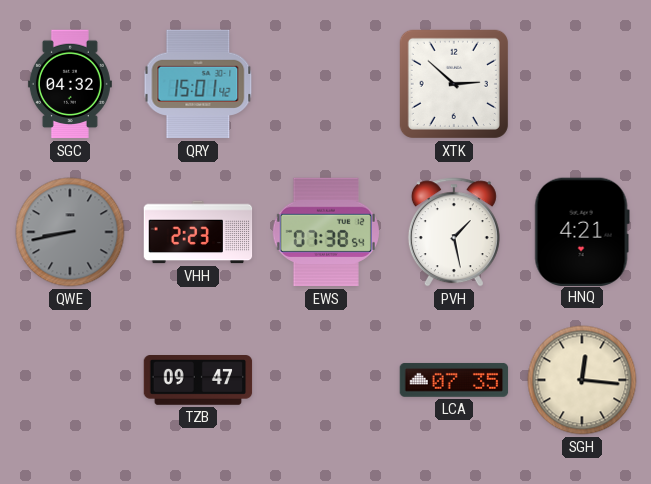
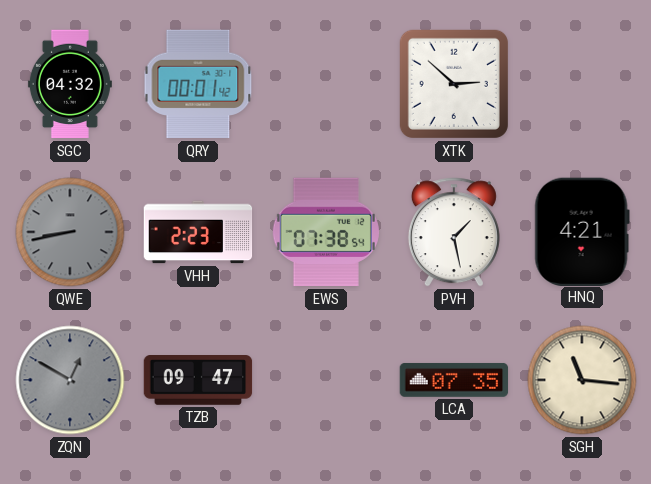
QRY: 15:01 -> 00:01 (198, 84)
ZQN: none -> 12:50 (70, 380)
SGH: 12:16 -> 11:16 (582, 380)
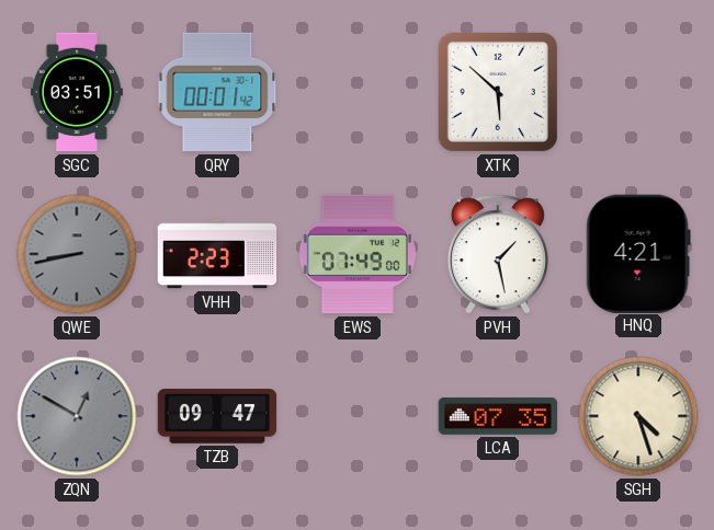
SGC: 04:32 -> 03:51 (77, 92)
XTK: 2:52 -> 5:52 (498, 92)
EWS: 07:38 -> 07:49 (358, 254)
SGH: 11:16 -> 4:27 (638, 416)
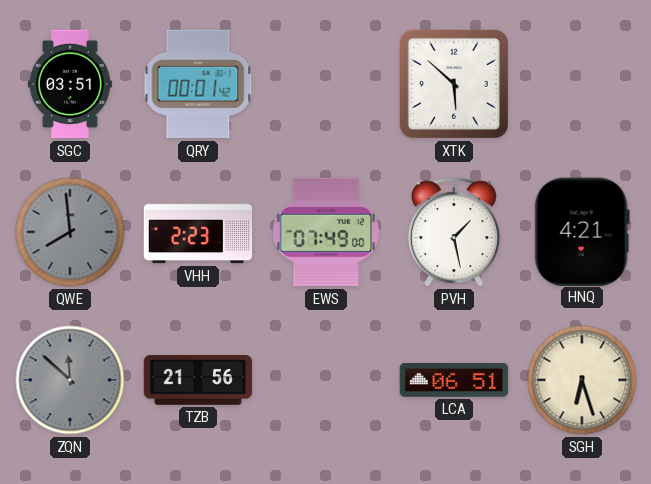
QWE: 8:43 -> 7:59 (70, 232)
ZQN: 12:50 -> 11:52 (70, 380)
TZB: 09:47 -> 21:56 (198, 381)
LCA: 07:35 -> 06:51 (454, 380)
SGH: 4:27 -> 6:27 (582, 380)
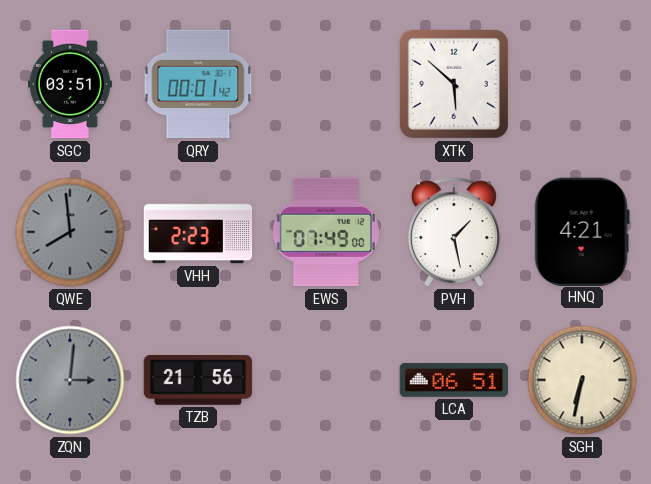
ZQN: 11:52 -> 3:01 (70, 380)
SGH: 6:27 -> 6:32 (582, 380)
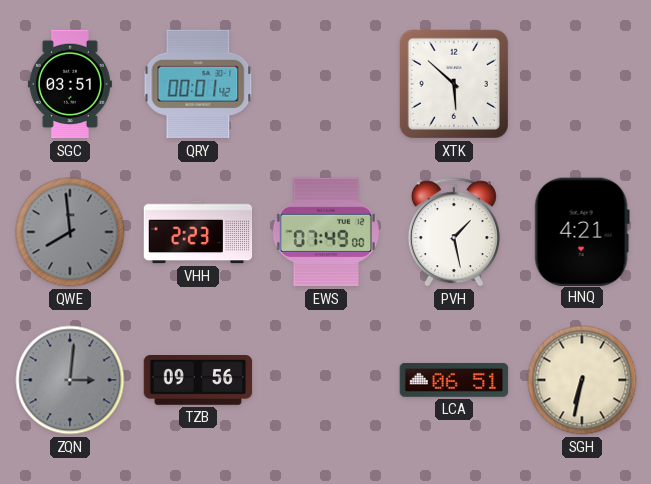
TZB: 21:56 -> 09:56 (198, 381)
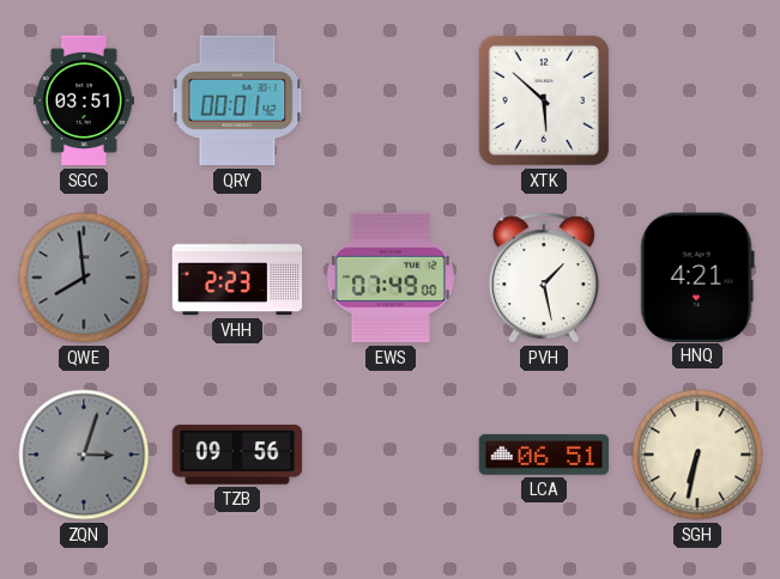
ZQN: 3:01 -> 3:03 (84, 455)
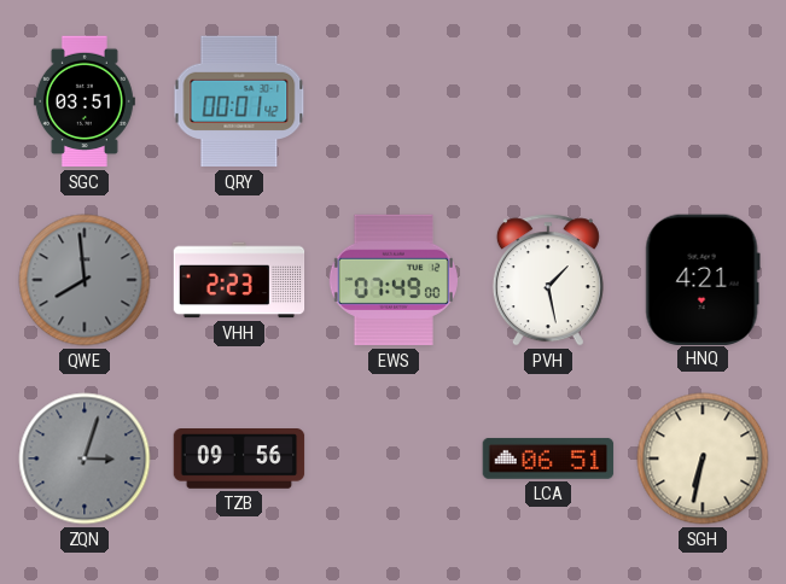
XTK: 5:52 -> none (544, 100)
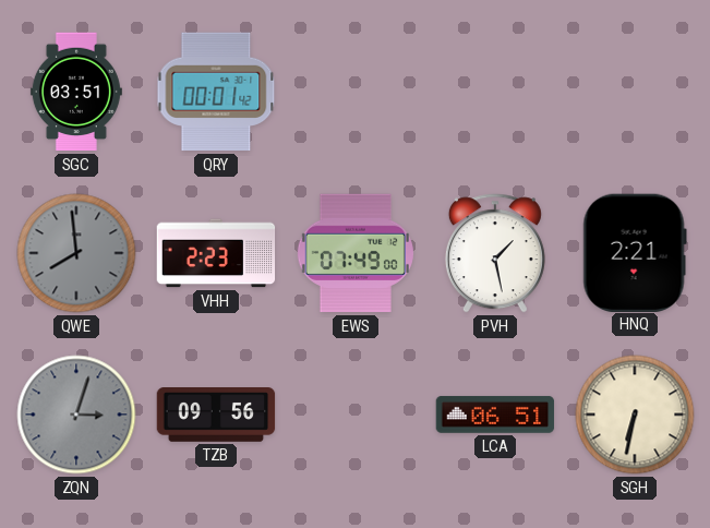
HNQ: 4:21 -> 2:21 (635, 252)
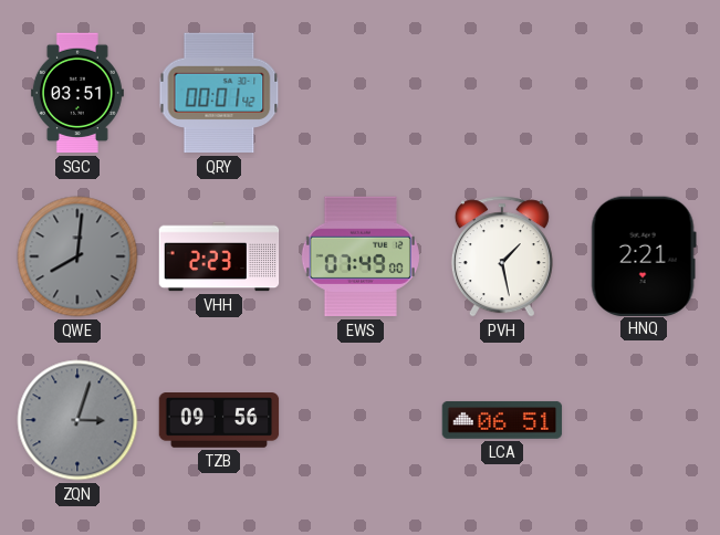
QWE: 7:59 -> 8:01 (77, 256)
SGH: 6:32 -> none (635, 415)
